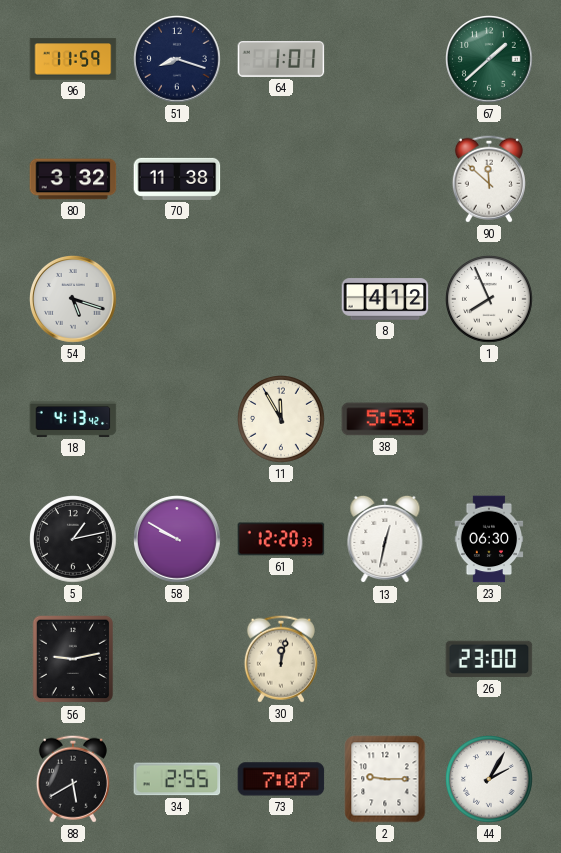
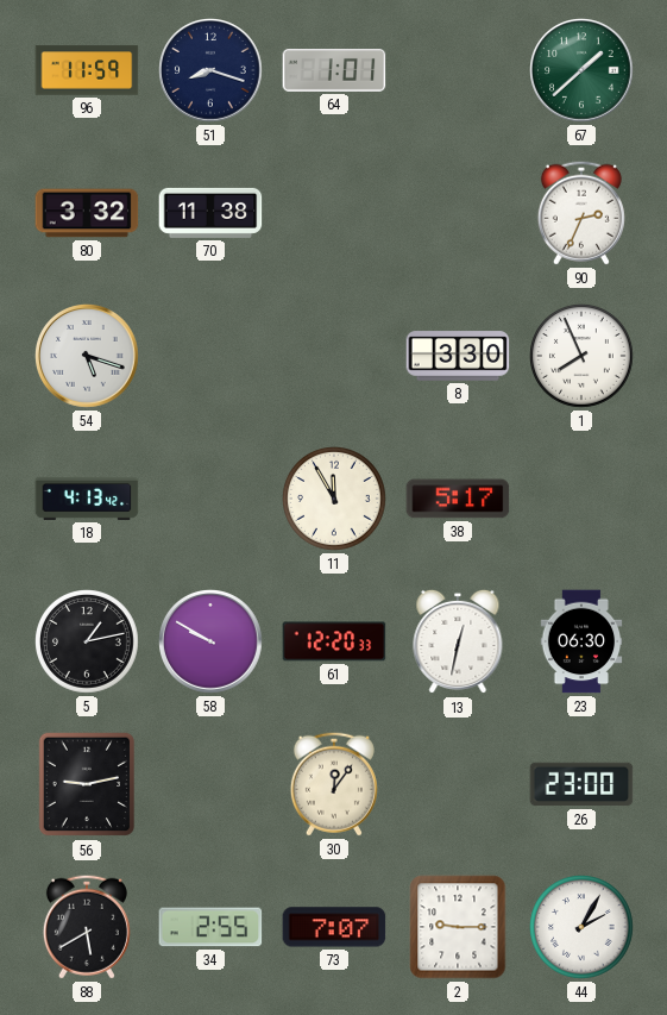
90: 11:52 -> 2:34 (581, 213)
8: 4:12 -> 3:30 (458, 356)
38: 5:53 -> 5:17 (458, 499)
30: 12:02 -> 12:06 (334, 784)
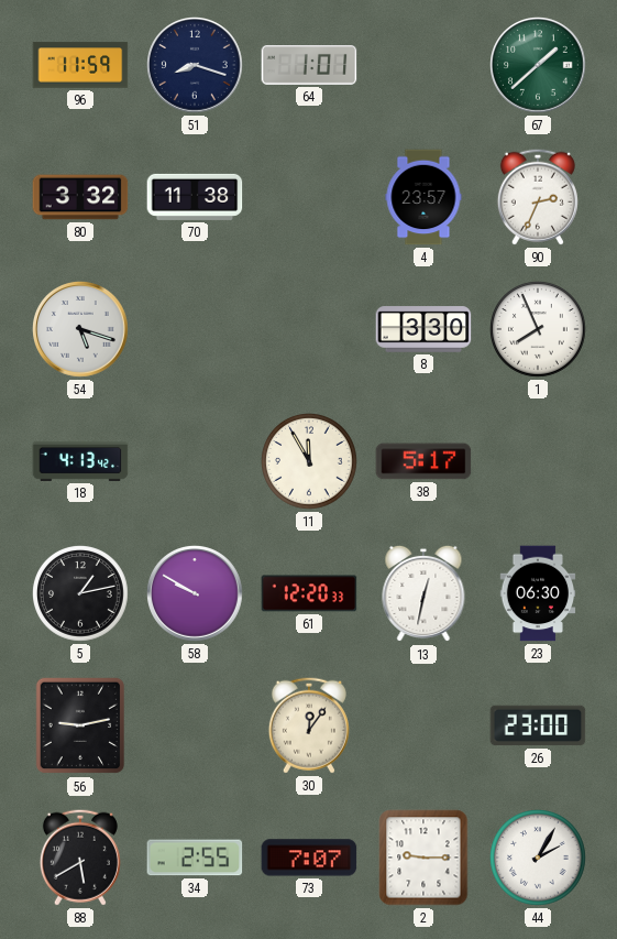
4: none -> 23:57 (423, 197)
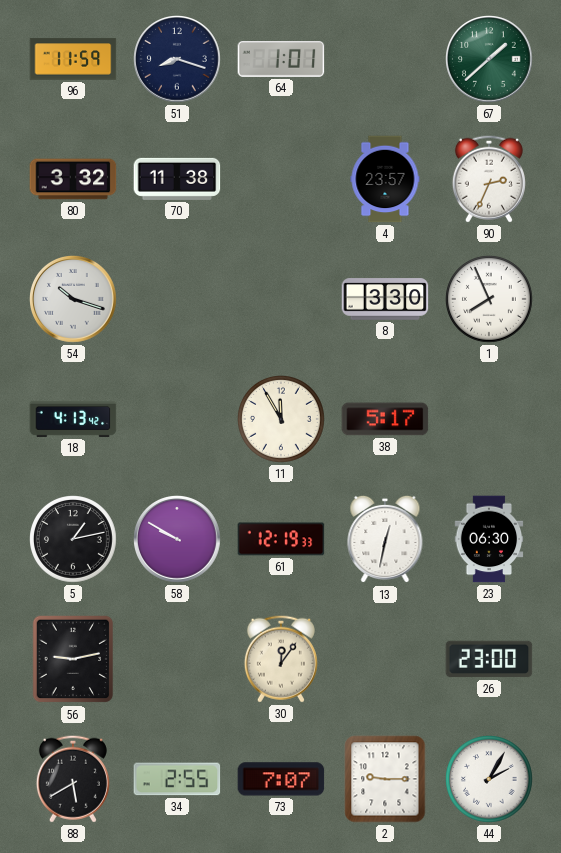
54: 5:18 -> 10:18 (73, 299)
61: 12:20 -> 12:19 (281, 539)
